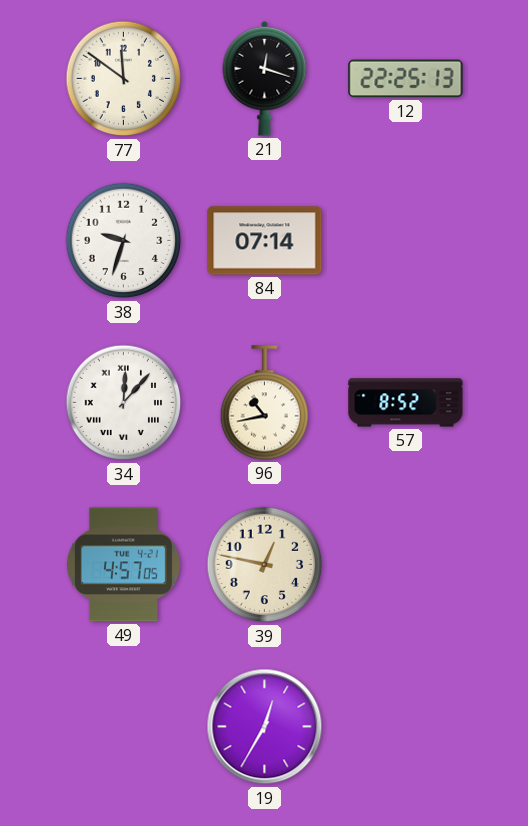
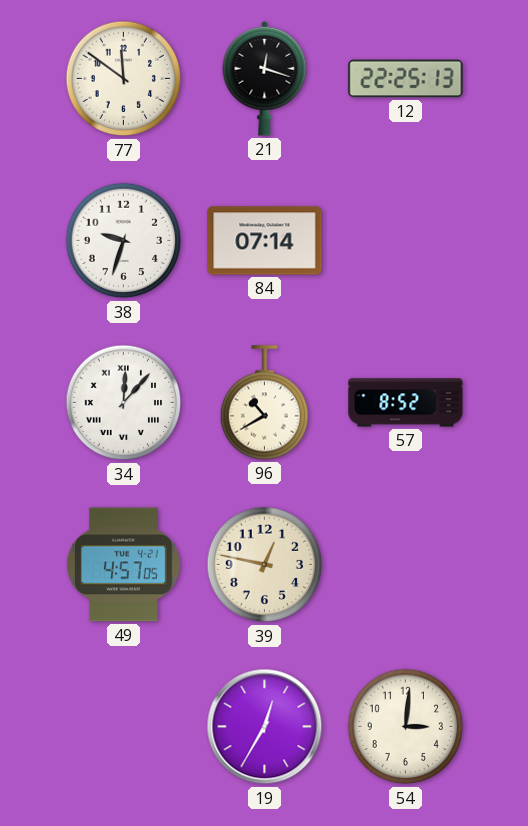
96: 10:43 -> 10:40 (264, 403)
54: none -> 3:01 (406, 727)
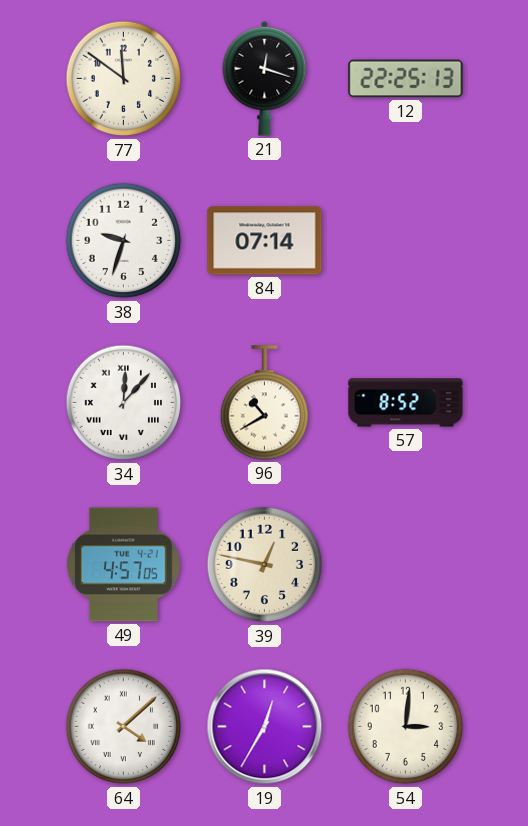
64: none -> 4:08 (124, 727)
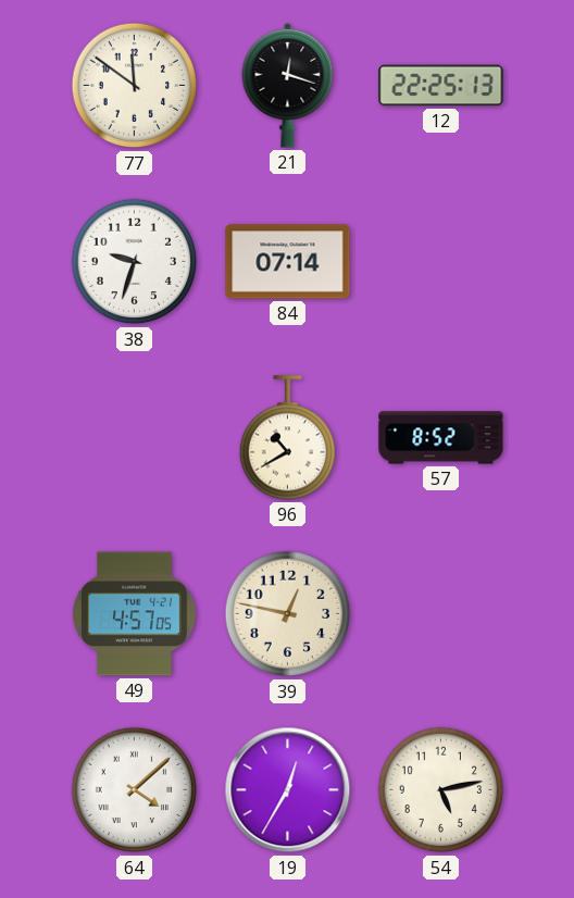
34: 12:07 -> none (124, 403)
54: 3:01 -> 5:13 (441, 790)
